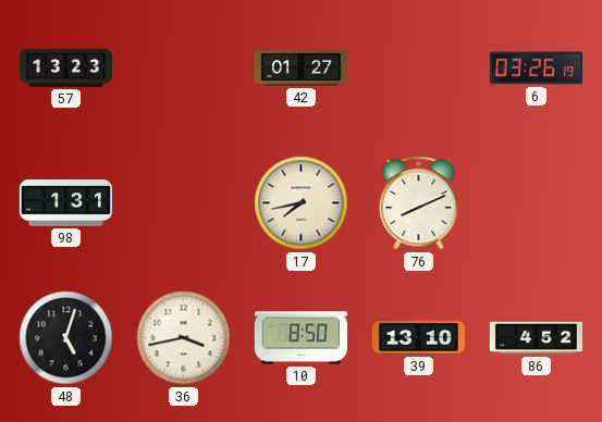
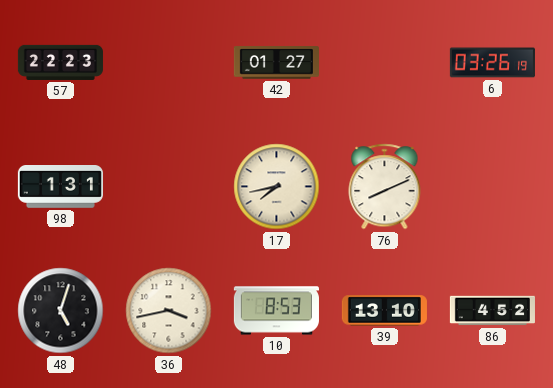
57: 13:23 -> 22:23 (60, 62)
10: 8:50 -> 8:53 (276, 311)
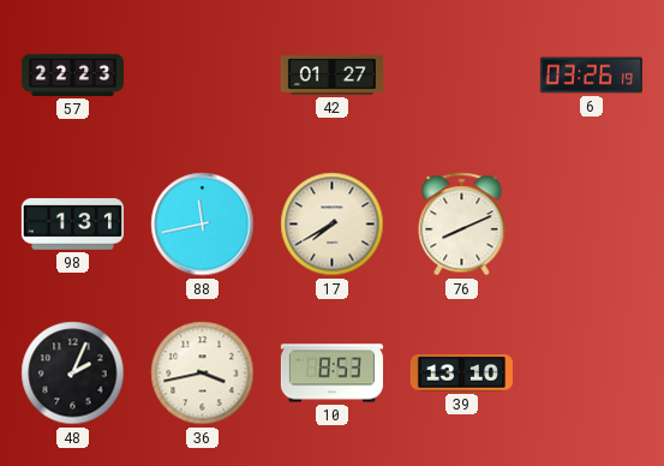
88: none -> 11:43 (203, 225)
17: 7:43 -> 7:40 (333, 225)
48: 5:03 -> 2:04 (73, 374)
86: 4:52 -> none (492, 311)
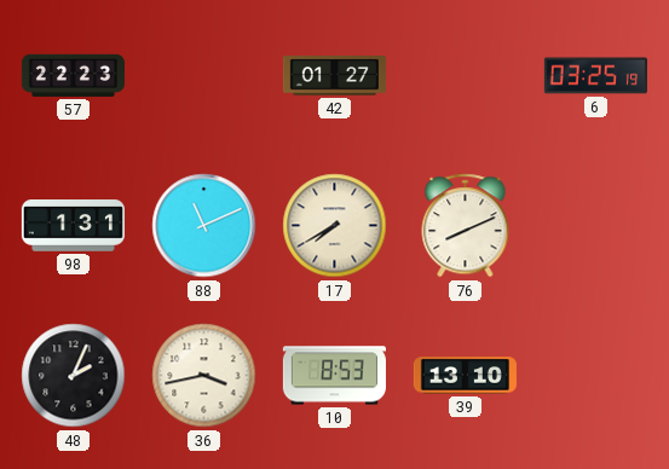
6: 03:26 -> 03:25 (595, 76)
88: 11:43 -> 11:11 (204, 226)
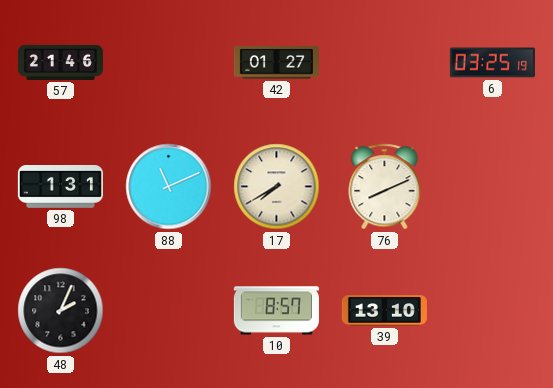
57: 22:23 -> 21:46 (60, 62)
36: 3:43 -> none (204, 376)
10: 8:53 -> 8:57 (276, 311)
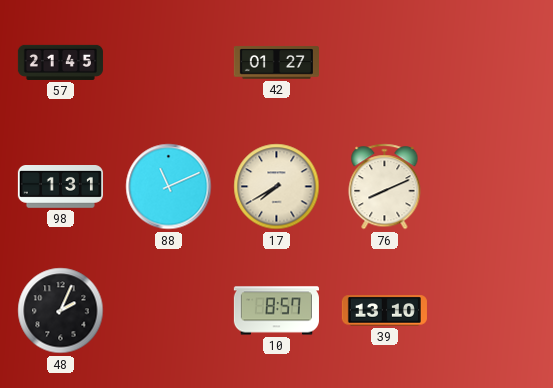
57: 21:46 -> 21:45 (60, 62)
6: 03:25 -> none (492, 63)
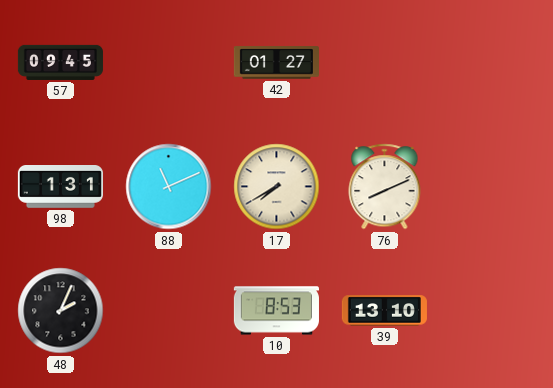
57: 21:45 -> 09:45 (60, 62)
10: 8:57 -> 8:53 (276, 311)
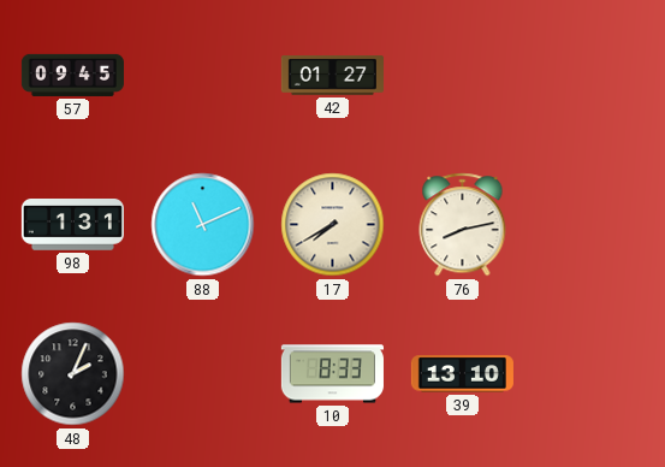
76: 8:11 -> 8:13 (463, 225)
10: 8:53 -> 8:33 (332, 374)
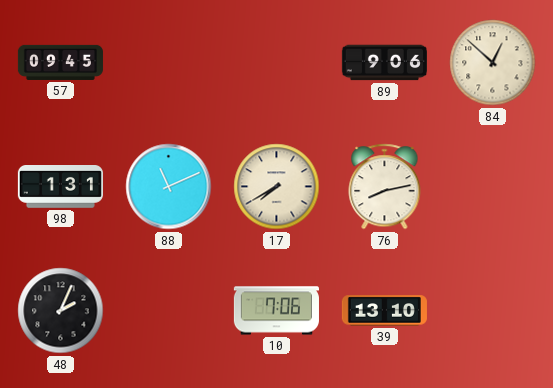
42: 01:27 -> none (332, 76)
89: none -> 9:06 (384, 63)
84: none -> 12:52 (493, 63)
10: 8:33 -> 7:06 (276, 311)
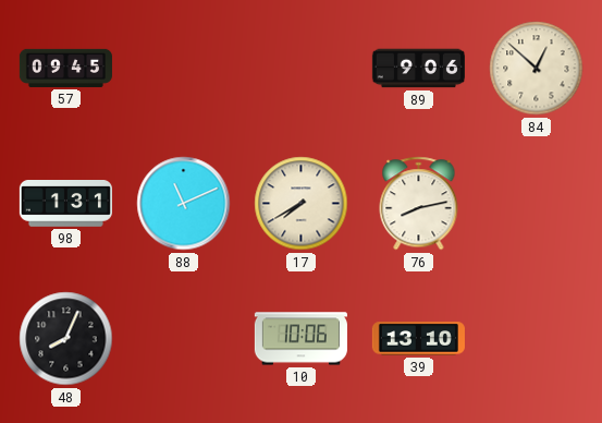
48: 2:04 -> 8:04 (66, 339)
10: 7:06 -> 10:06 (300, 339)
